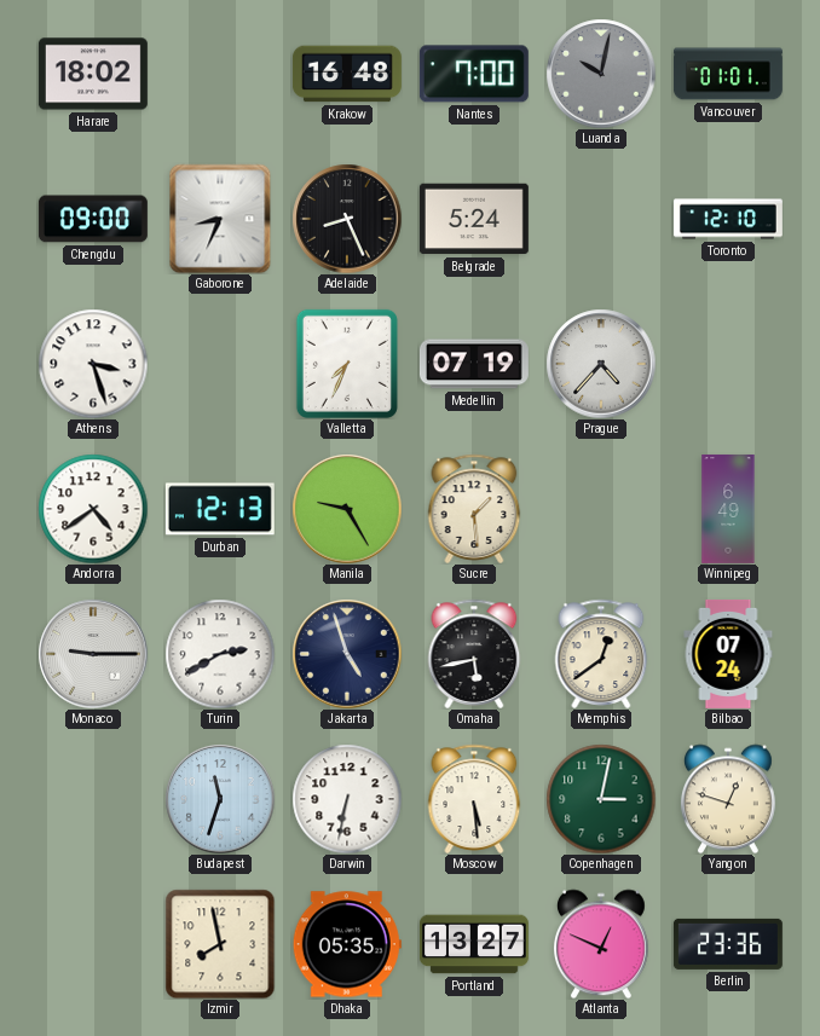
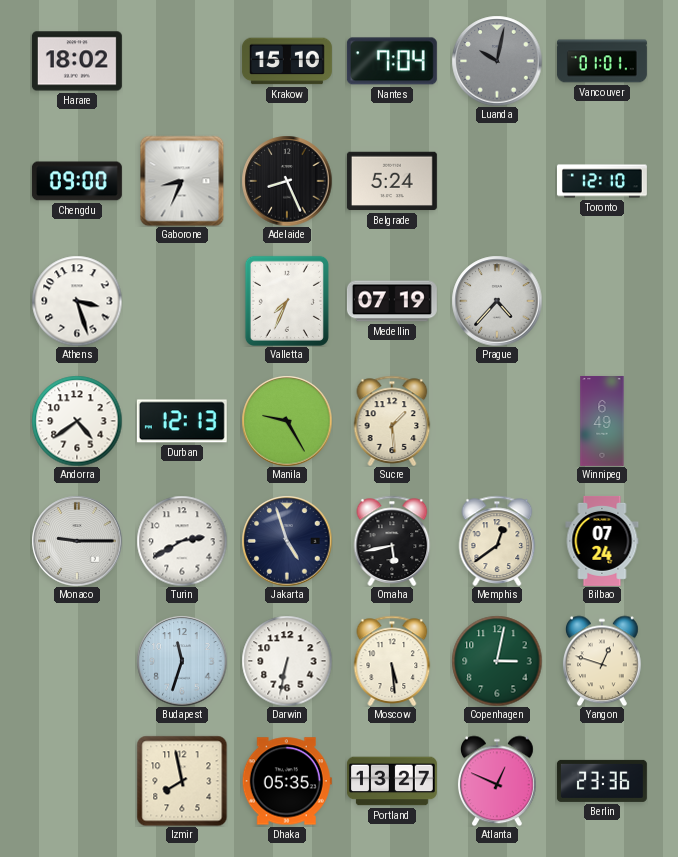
Krakow: 16:48 -> 15:10 (287, 61)
Nantes: 7:00 -> 7:04 (392, 61)
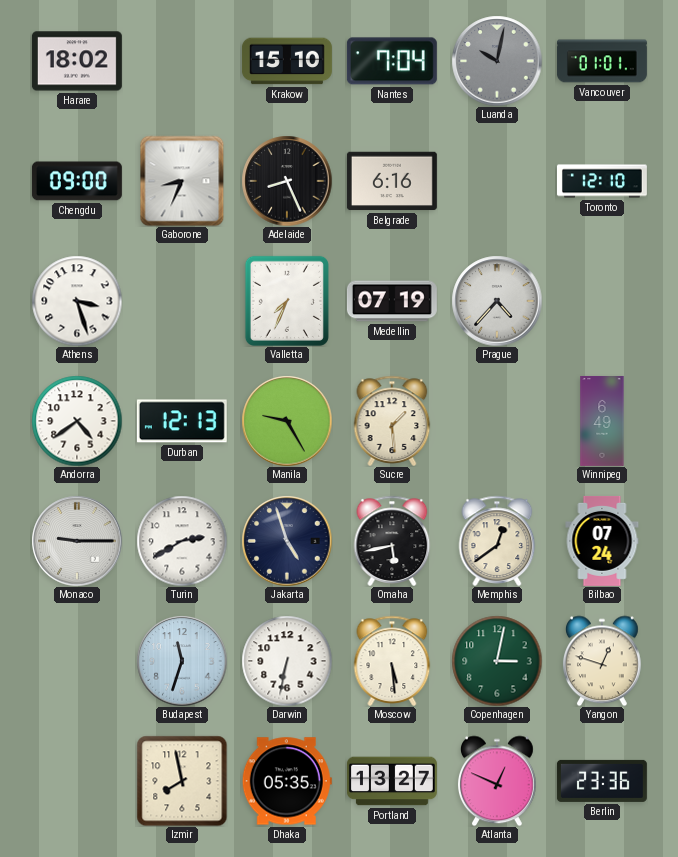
Belgrade: 5:24 -> 6:16 (392, 181)
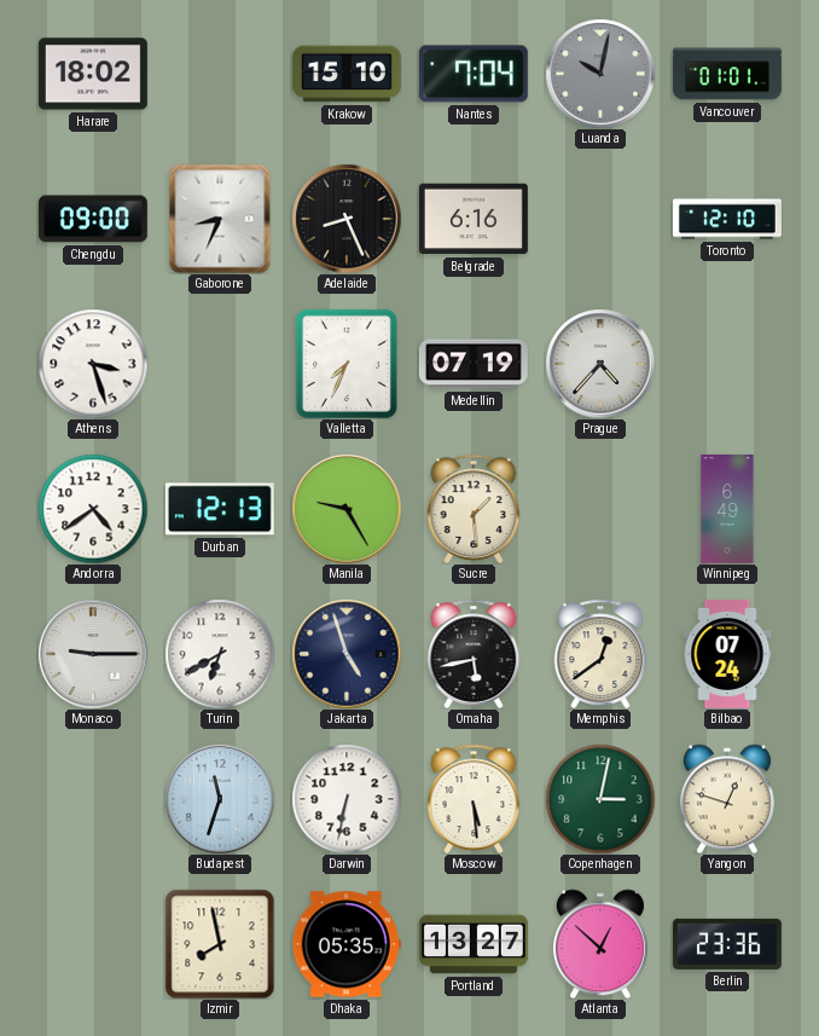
Turin: 2:40 -> 6:40 (220, 654)
Atlanta: 12:49 -> 12:52 (600, 944)
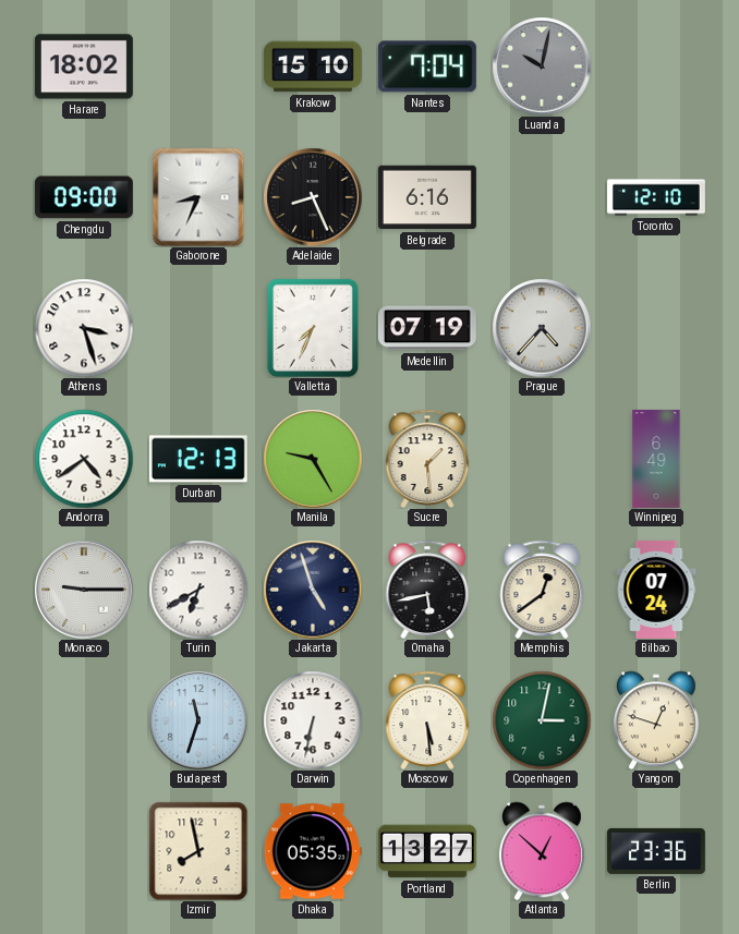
Vancouver: 01:01 -> none (727, 74)
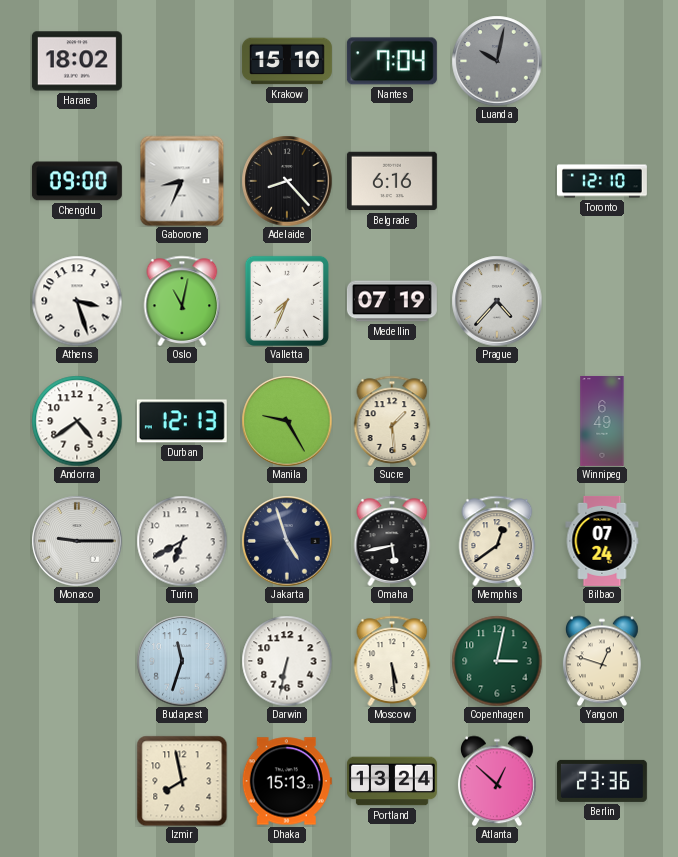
Adelaide: 8:26 -> 8:23 (287, 181)
Oslo: none -> 11:02 (182, 301)
Dhaka: 05:35 -> 15:13 (287, 781)
Portland: 13:27 -> 13:24 (392, 781)
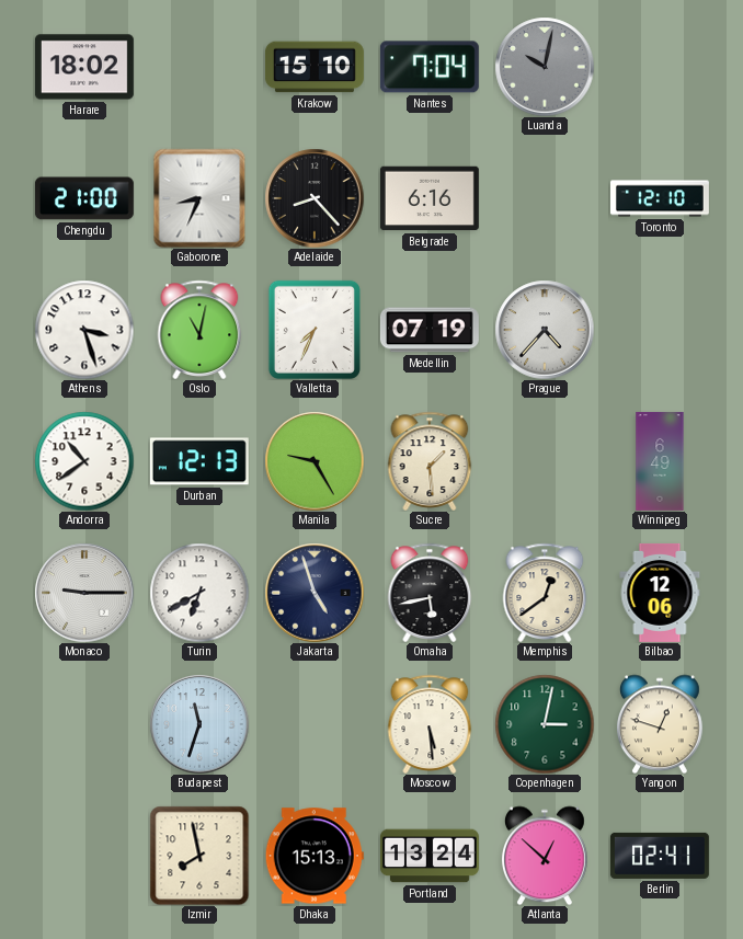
Chengdu: 09:00 -> 21:00 (84, 198)
Andorra: 4:39 -> 10:39 (84, 461)
Bilbao: 07:24 -> 12:06 (660, 593)
Darwin: 6:32 -> none (287, 661)
Berlin: 23:36 -> 02:41 (660, 856)
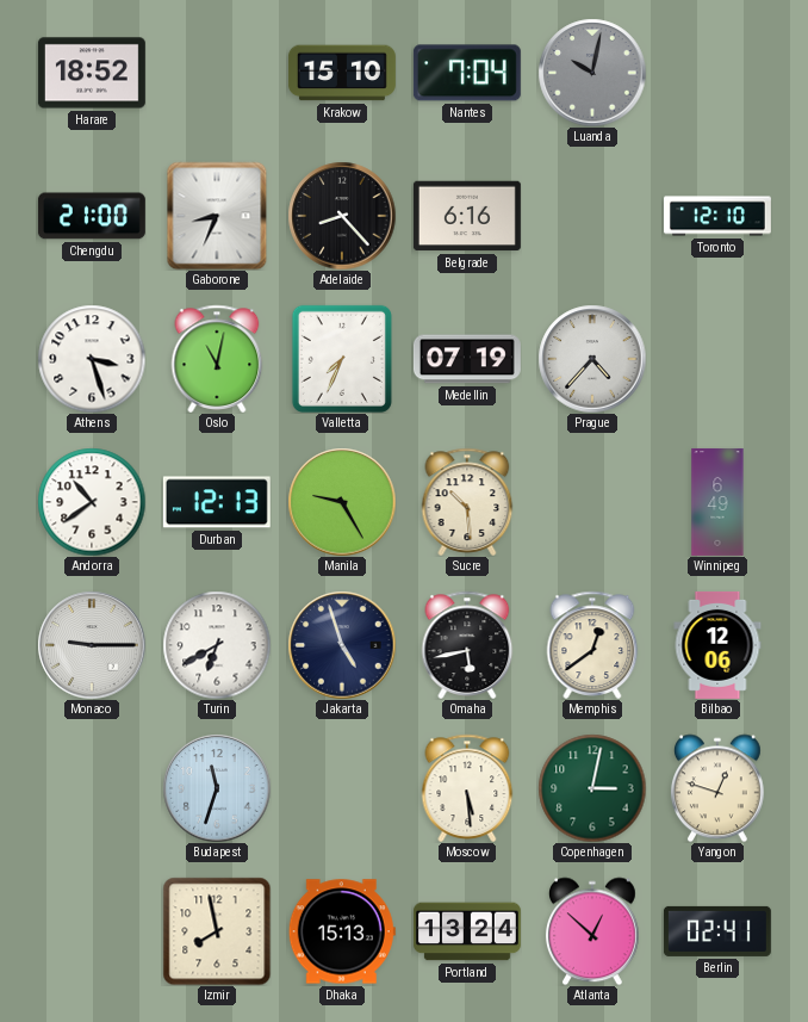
Harare: 18:02 -> 18:52 (92, 73)
Sucre: 1:29 -> 10:29 (467, 502)
